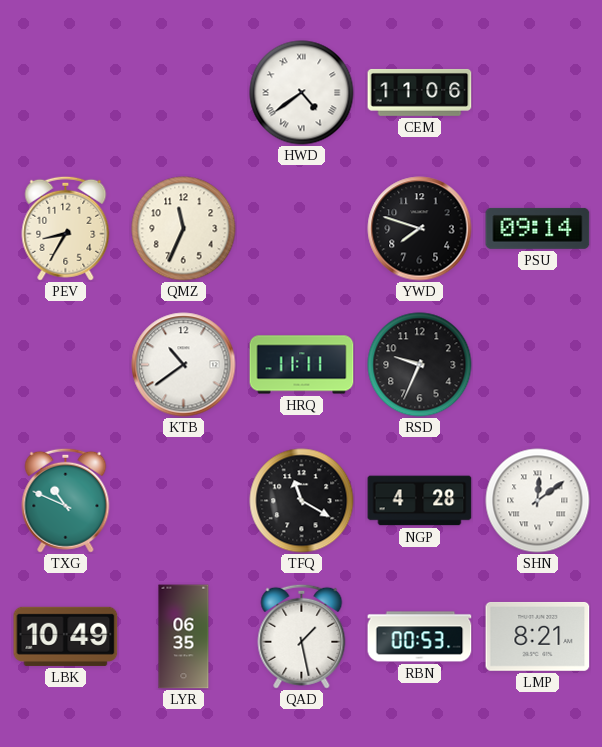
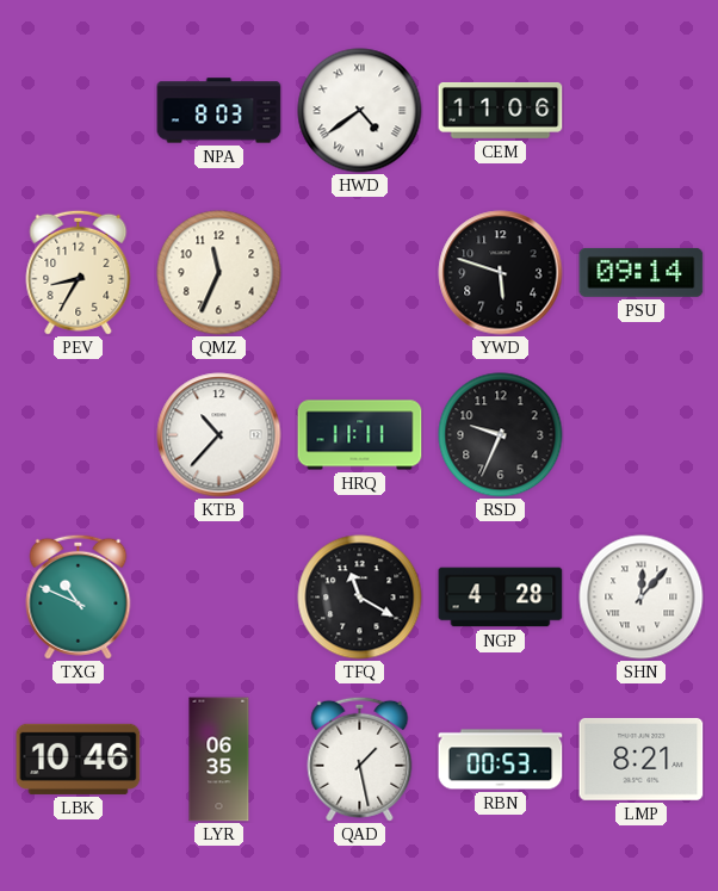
NPA: none -> 8:03 (219, 111)
YWD: 7:48 -> 5:48 (501, 273)
KTB: 10:39 -> 10:37 (219, 435)
SHN: 12:09 -> 12:07 (642, 598)
LBK: 10:49 -> 10:46 (79, 759)
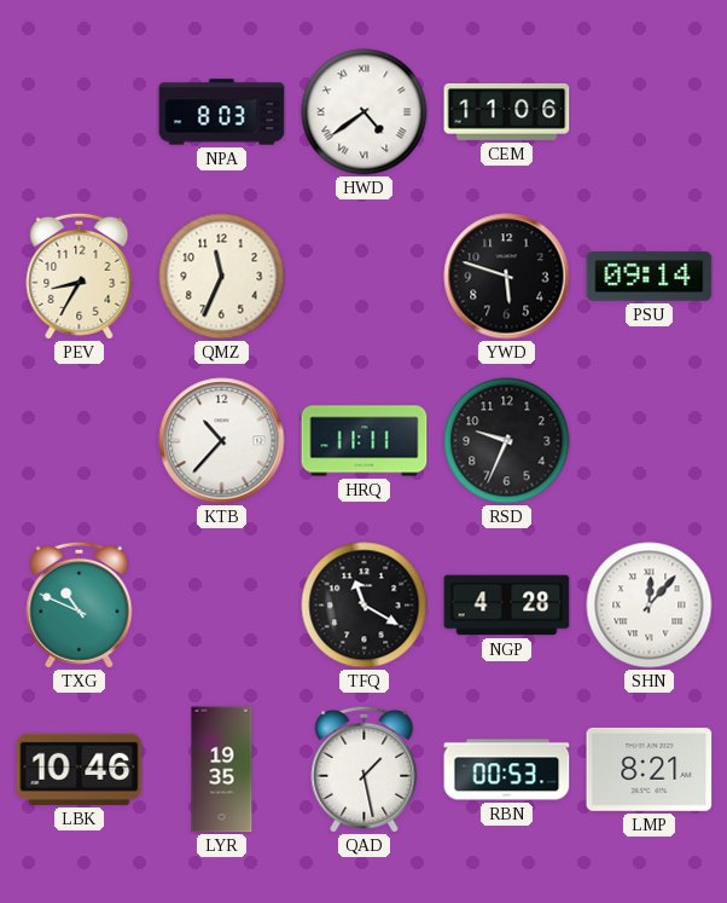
LYR: 06:35 -> 19:35 (222, 770)
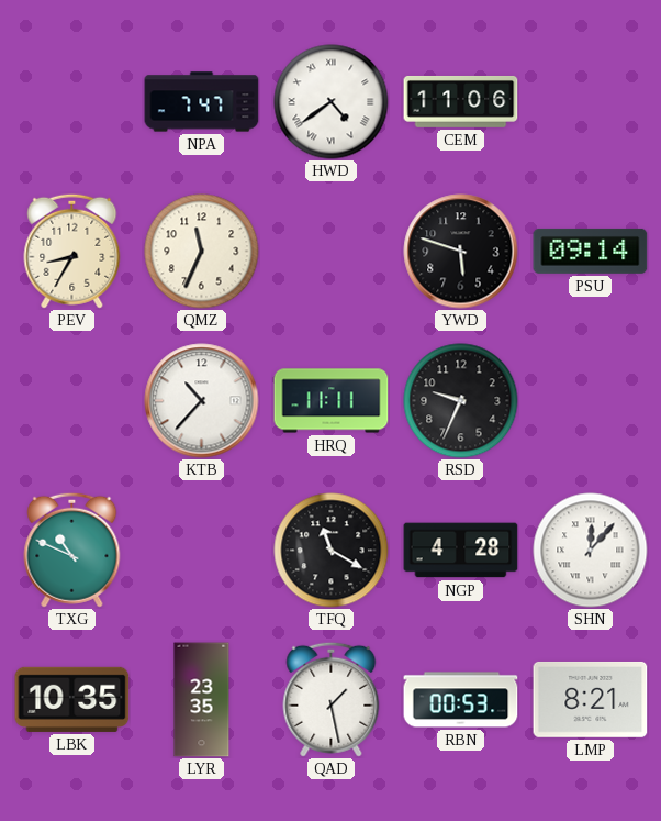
NPA: 8:03 -> 7:47 (202, 102)
LBK: 10:46 -> 10:35 (72, 699)
LYR: 19:35 -> 23:35 (202, 700)
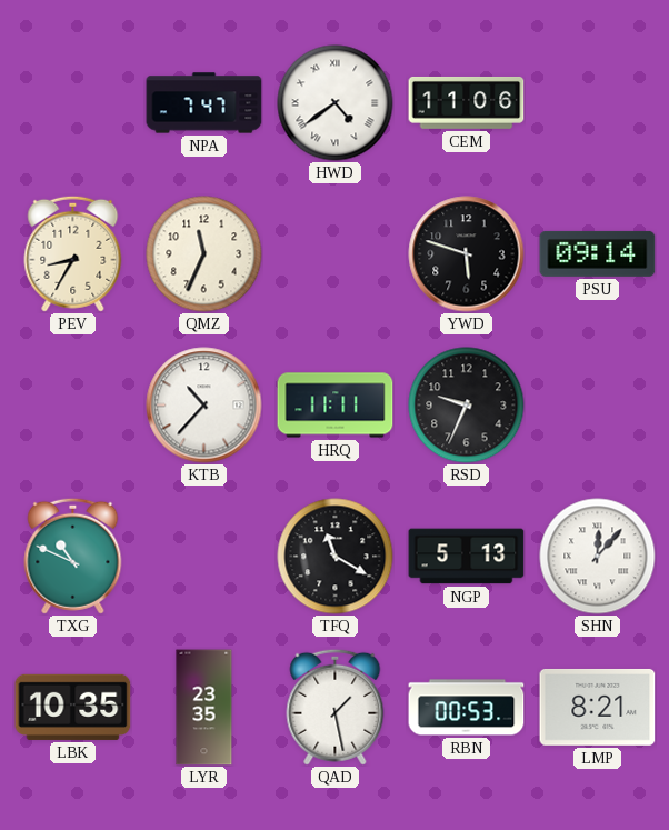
NGP: 4:28 -> 5:13 (467, 557)
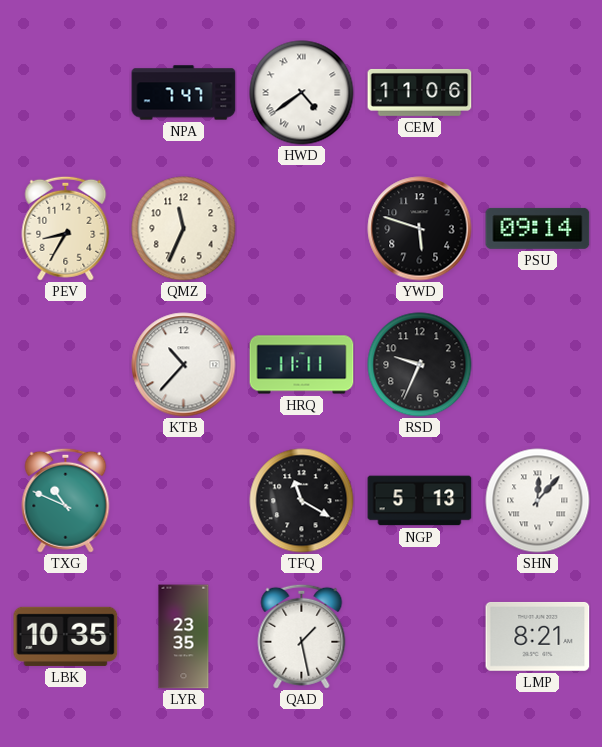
RBN: 00:53 -> none (467, 708)
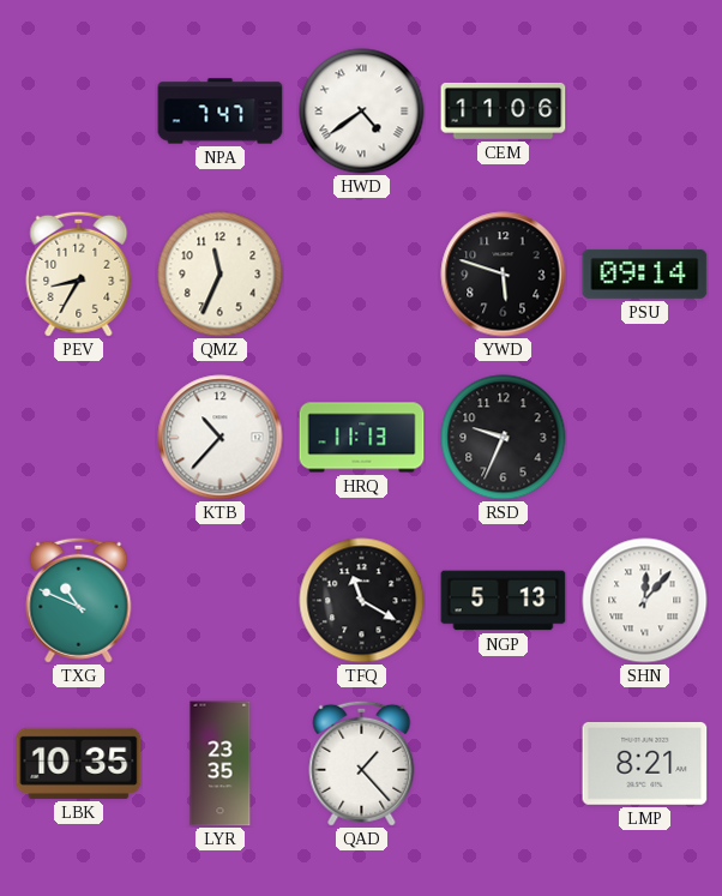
HRQ: 11:11 -> 11:13 (362, 438)
QAD: 1:28 -> 1:23 (362, 763)
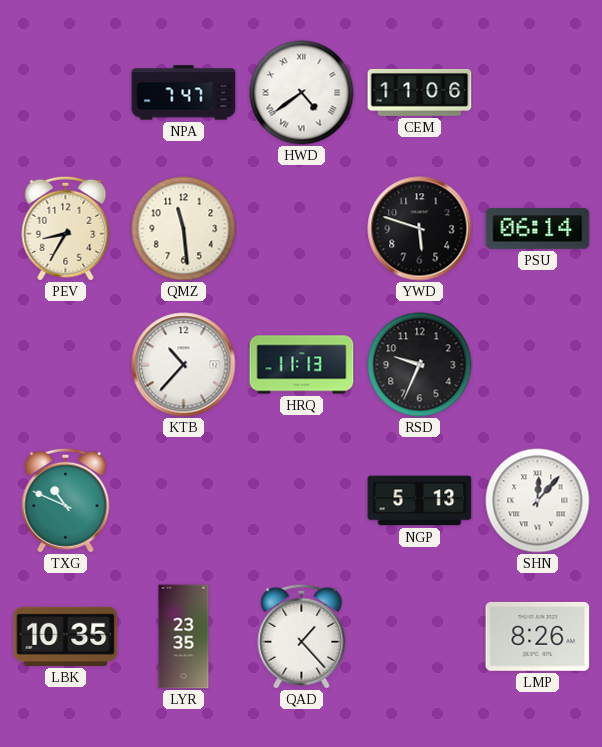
QMZ: 11:34 -> 11:29 (184, 229)
PSU: 09:14 -> 06:14 (538, 228)
TFQ: 11:20 -> none (362, 601)
LMP: 8:21 -> 8:26 (538, 636)
